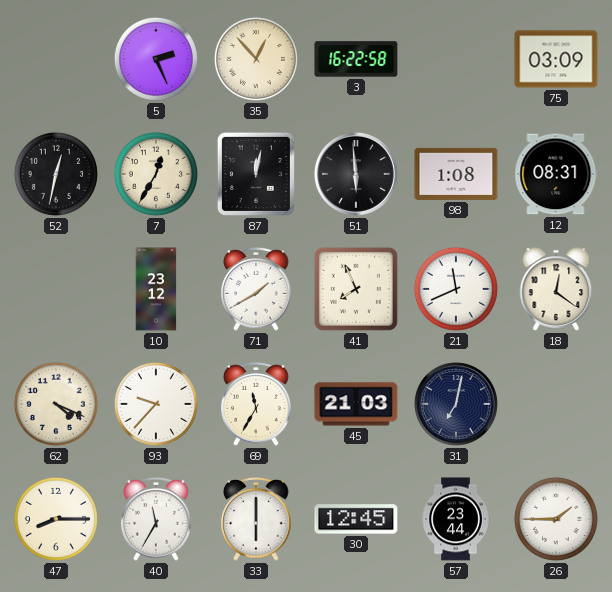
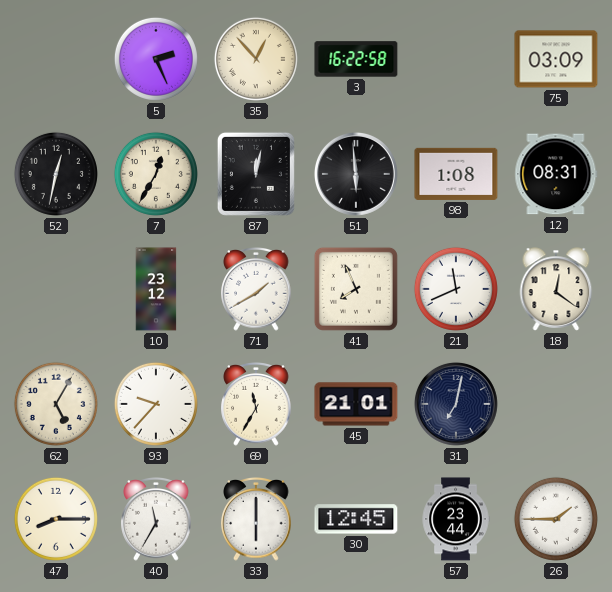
62: 4:19 -> 5:05 (56, 404)
45: 21:03 -> 21:01 (356, 404)
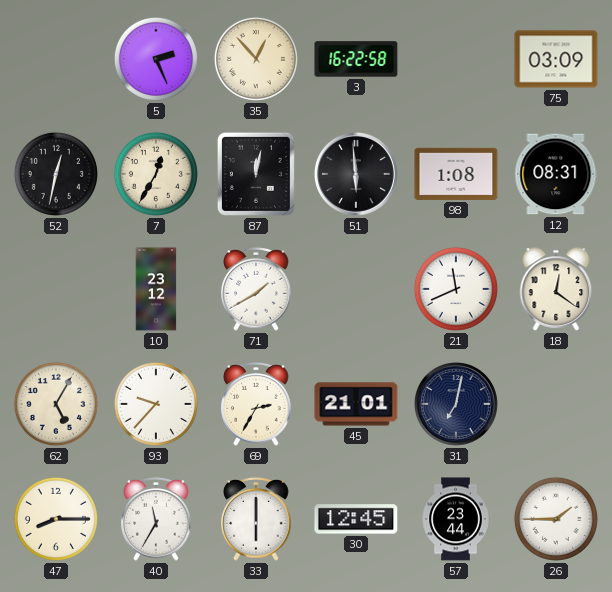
41: 7:56 -> none (356, 289)
69: 11:35 -> 2:35 (256, 405)
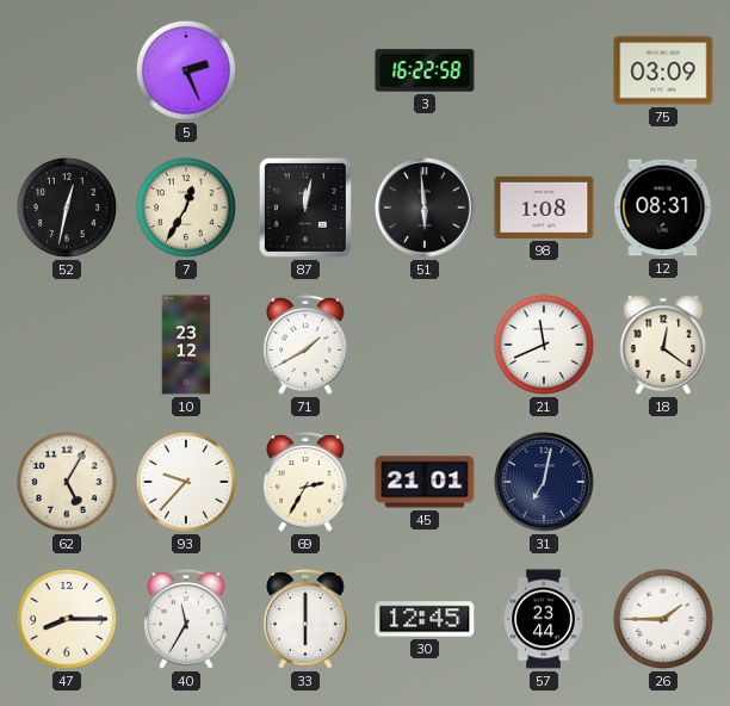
35: 12:53 -> none (256, 59)
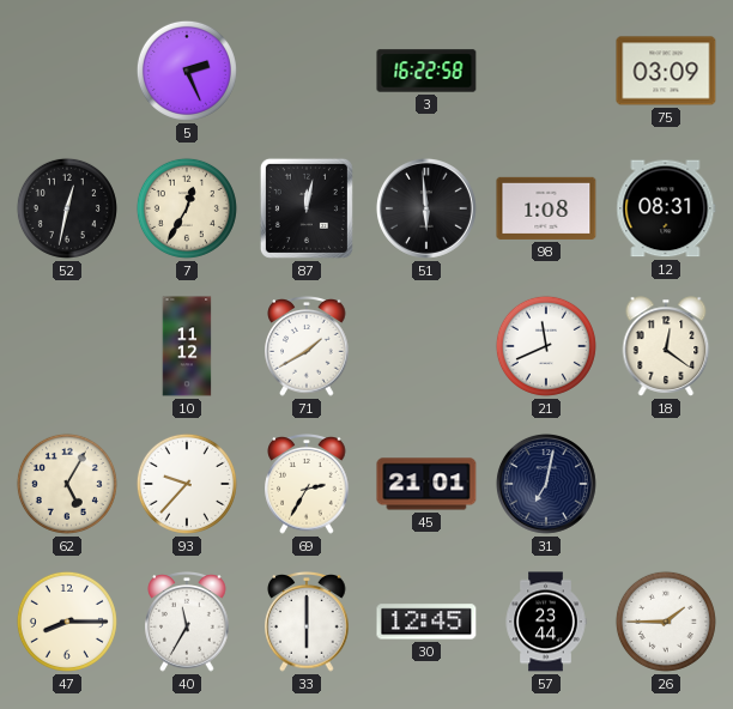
10: 23:12 -> 11:12 (187, 346)
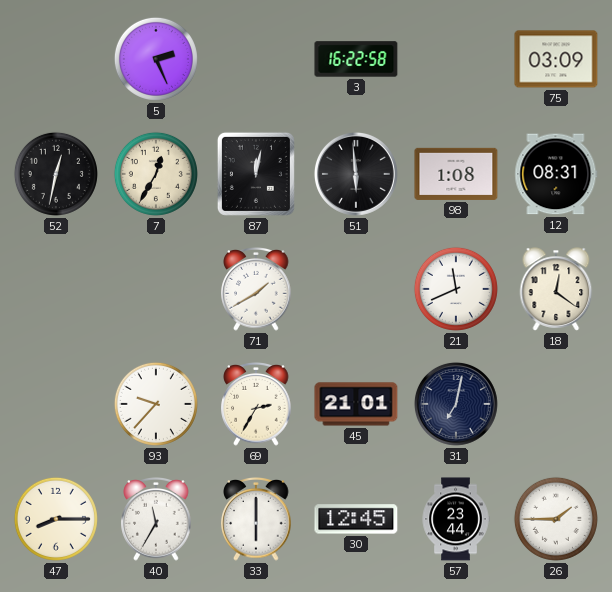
10: 11:12 -> none (187, 346)
62: 5:05 -> none (67, 484)
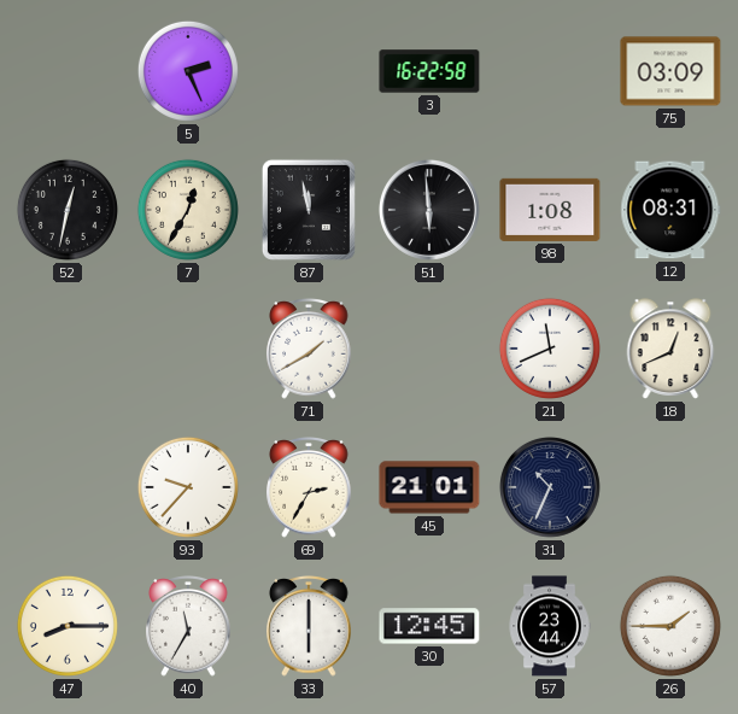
87: 12:02 -> 11:58 (309, 210)
18: 12:21 -> 12:41 (670, 349)
31: 7:02 -> 10:34 (550, 487)
